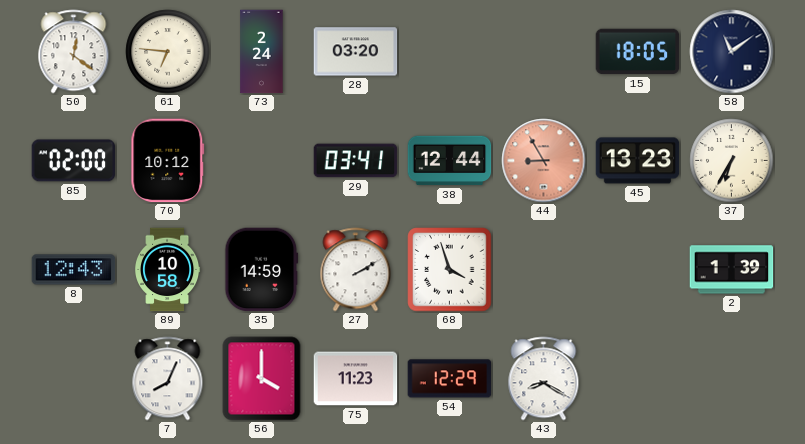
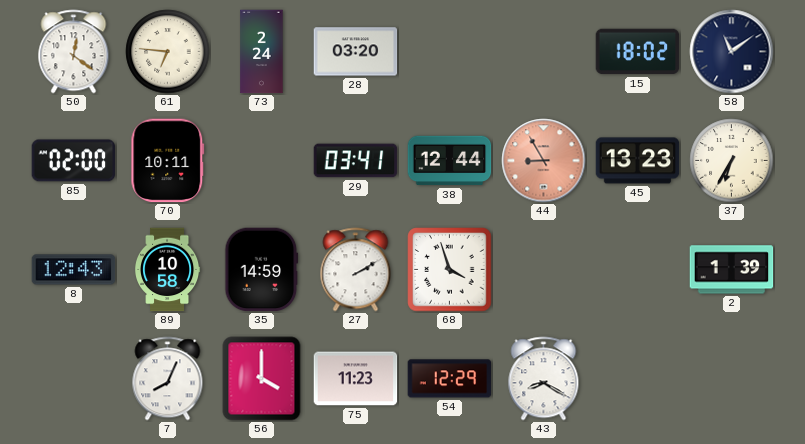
15: 18:05 -> 18:02 (638, 52)
70: 10:12 -> 10:11 (168, 161)
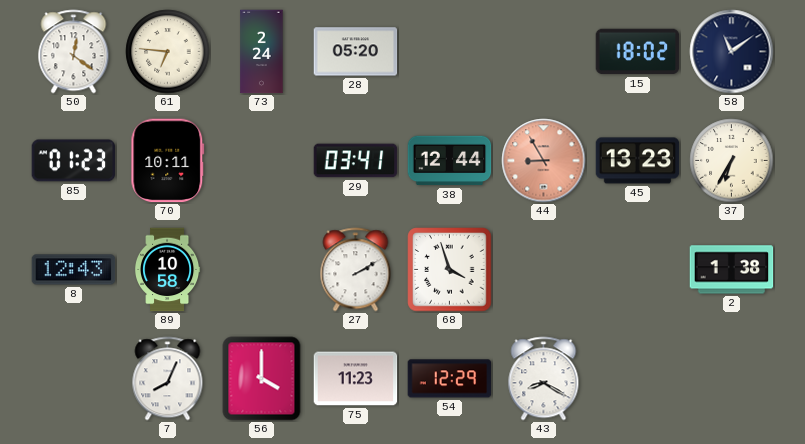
28: 03:20 -> 05:20 (356, 52)
85: 02:00 -> 01:23 (74, 161)
35: 14:59 -> none (262, 270)
2: 1:39 -> 1:38 (732, 270)
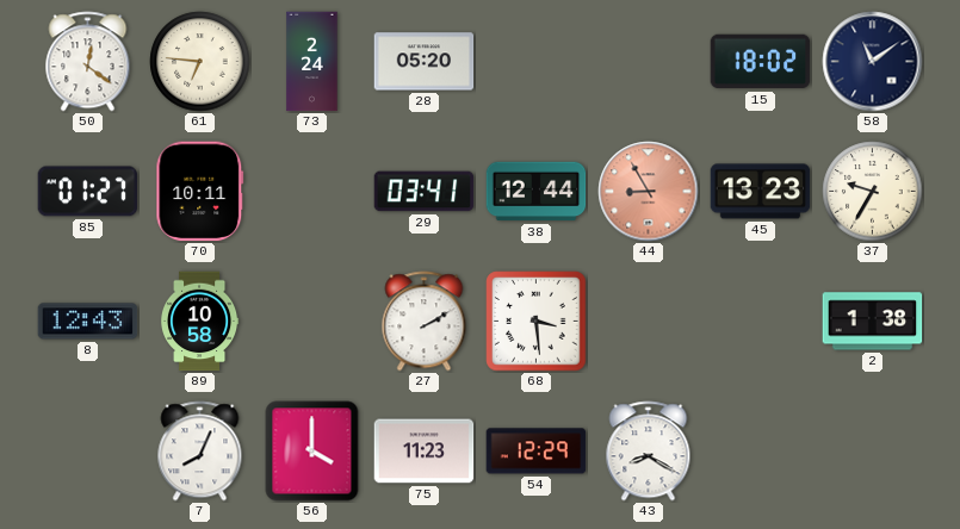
85: 01:23 -> 01:27 (88, 192)
37: 6:35 -> 9:35 (873, 192)
68: 3:57 -> 3:29 (537, 322)
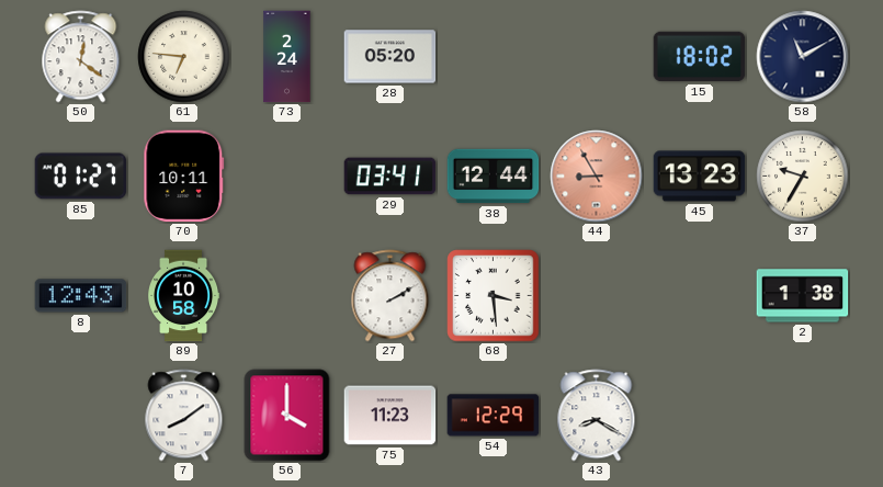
58: 11:09 -> 11:10 (803, 57)
7: 8:04 -> 8:09 (184, 416)
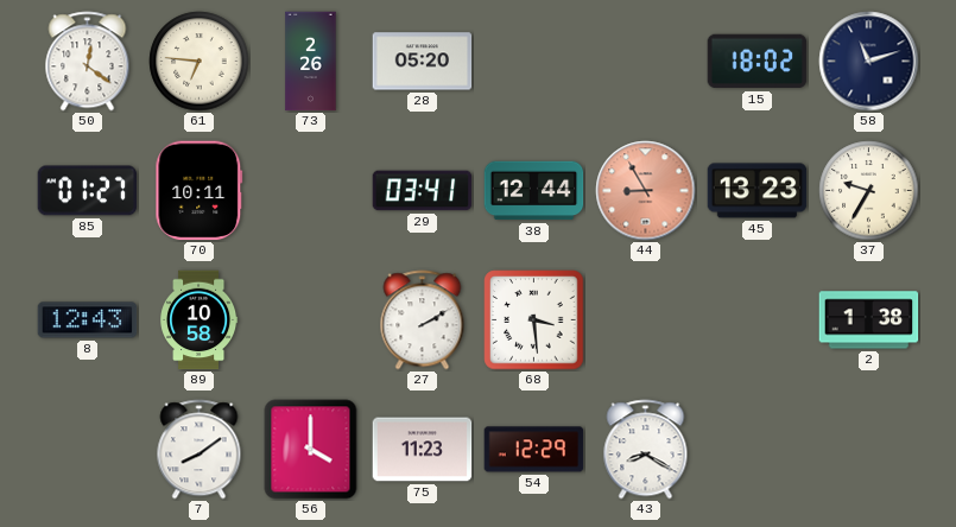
73: 2:24 -> 2:26 (311, 62)
58: 11:10 -> 11:12 (869, 62)
